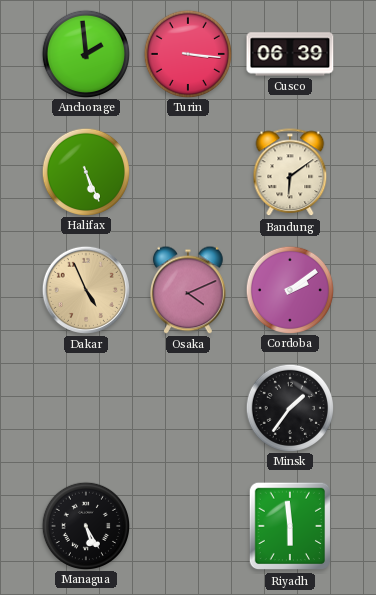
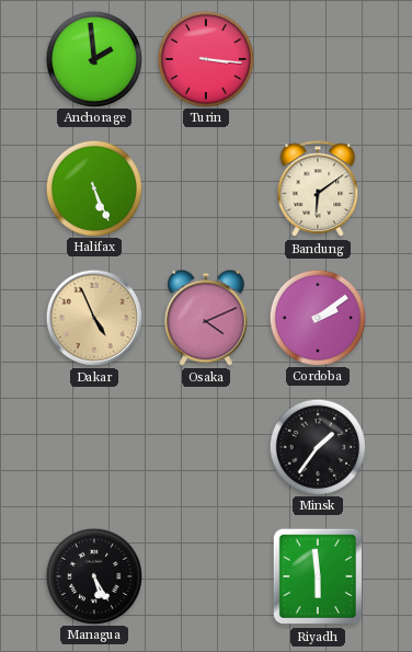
Cusco: 06:39 -> none (290, 54)
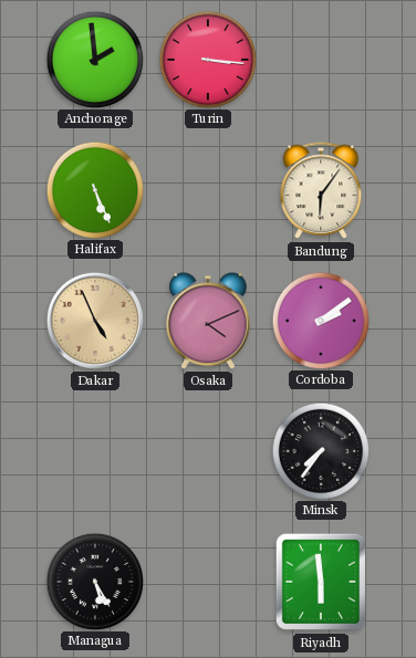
Bandung: 6:09 -> 6:06 (321, 191)
Minsk: 1:36 -> 7:36 (320, 450)
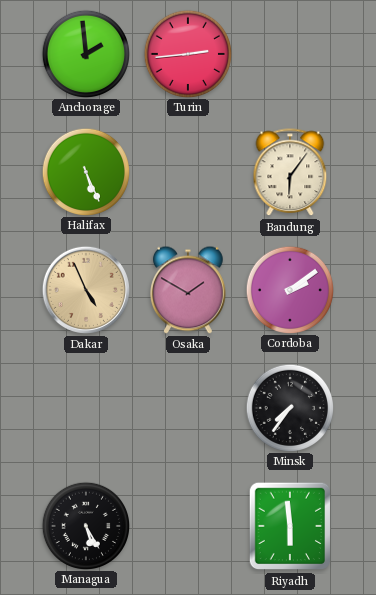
Turin: 3:16 -> 2:44 (187, 53)
Osaka: 4:11 -> 1:50 (189, 290)
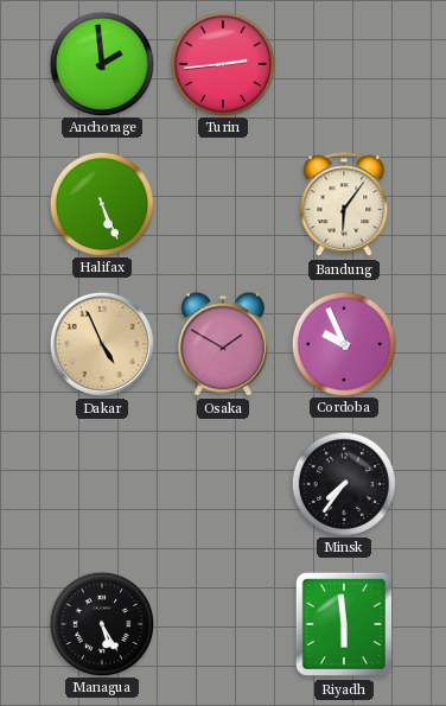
Cordoba: 2:09 -> 9:56 (343, 343)
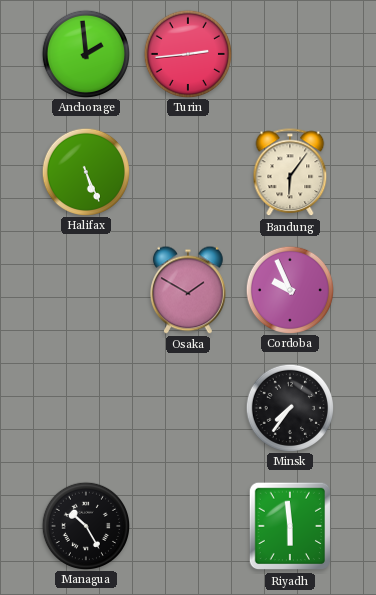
Dakar: 4:56 -> none (102, 344)
Managua: 5:25 -> 10:25 (85, 525)
